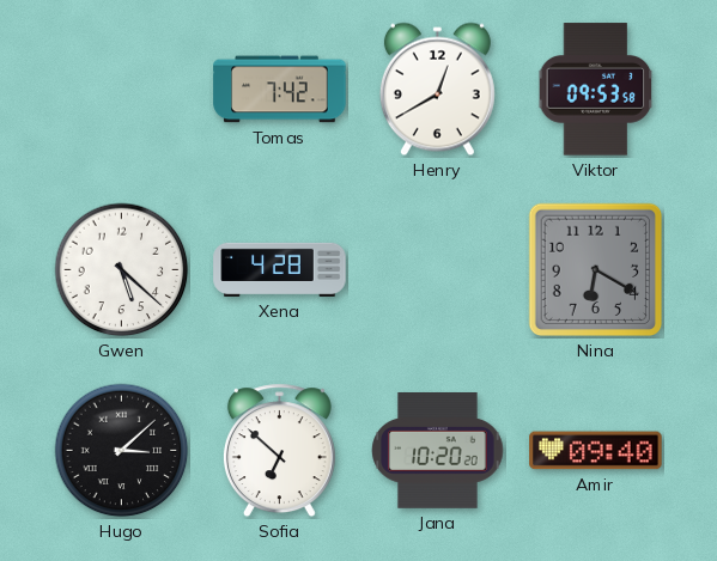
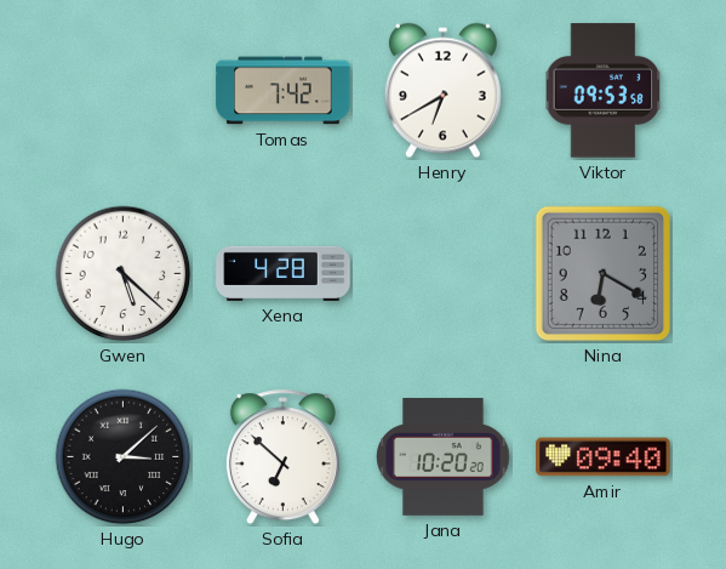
Henry: 12:40 -> 6:40 (442, 91)
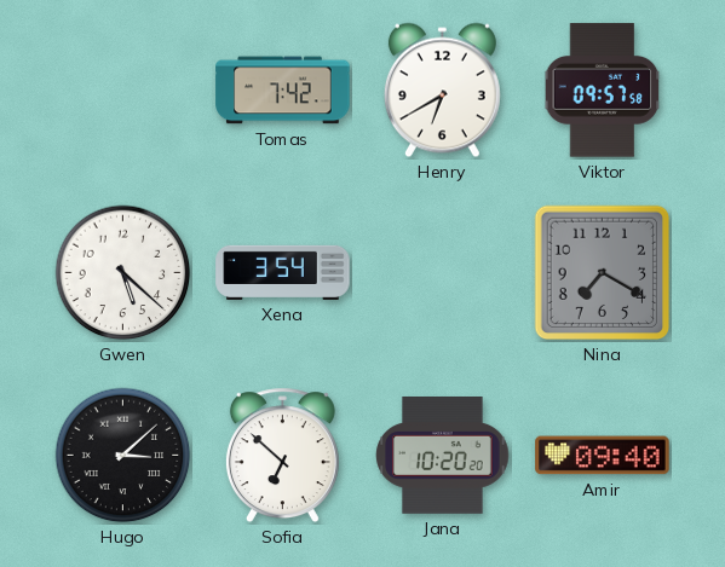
Viktor: 09:53 -> 09:57 (603, 91)
Xena: 4:28 -> 3:54 (283, 272)
Nina: 6:20 -> 7:20 (603, 273)
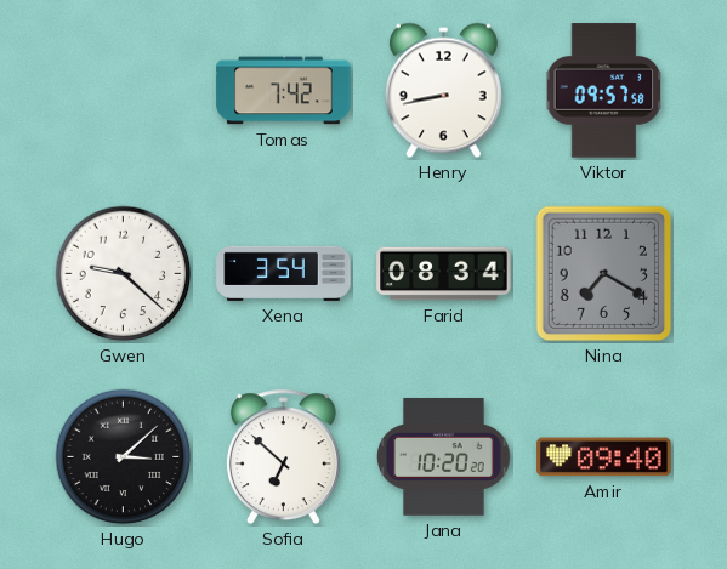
Henry: 6:40 -> 8:43 (443, 91)
Gwen: 5:22 -> 9:22 (124, 274)
Farid: none -> 08:34 (444, 274)
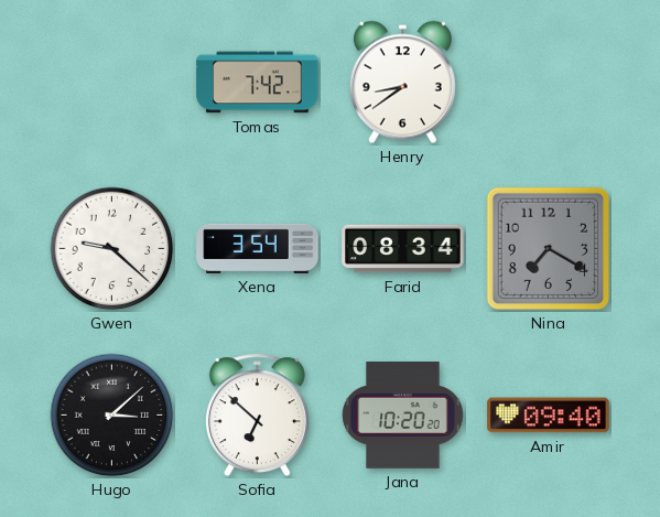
Henry: 8:43 -> 8:39 (402, 83)
Viktor: 09:57 -> none (604, 91)
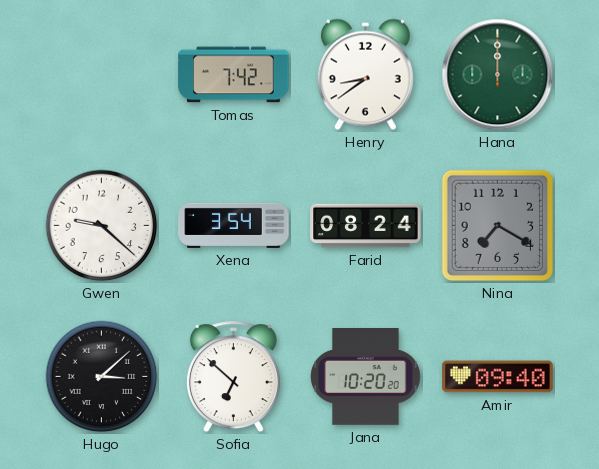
Hana: none -> 12:00 (498, 75)
Farid: 08:34 -> 08:24 (366, 226)
